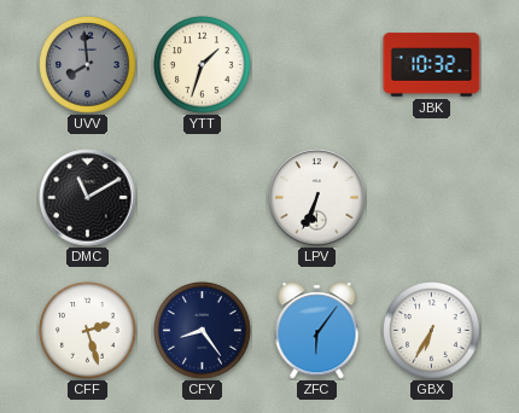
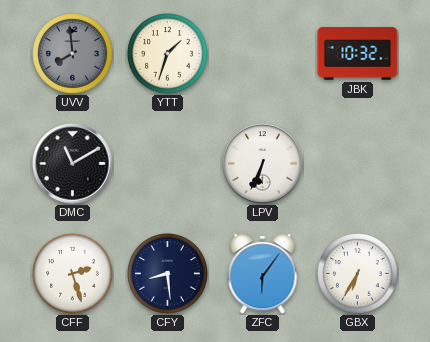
CFY: 8:24 -> 8:29 (168, 274)
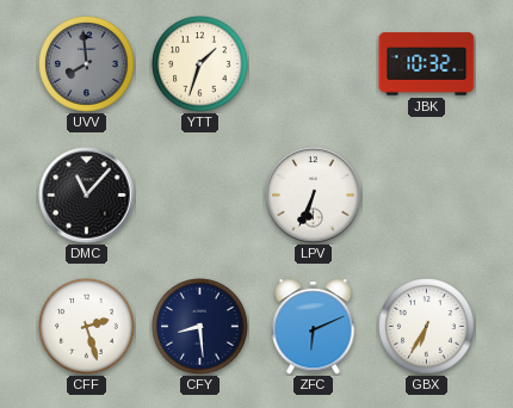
DMC: 11:10 -> 11:07 (87, 196)
ZFC: 6:06 -> 6:11 (314, 327)
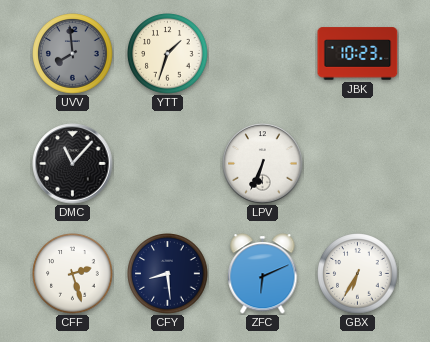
JBK: 10:32 -> 10:23 (358, 54)
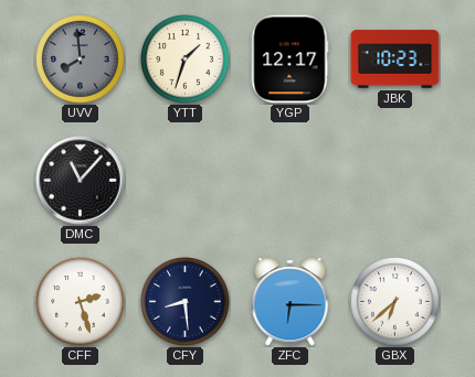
YGP: none -> 12:17 (289, 60)
LPV: 6:34 -> none (263, 164)
ZFC: 6:11 -> 6:15 (291, 302)
GBX: 6:35 -> 6:38 (395, 302)
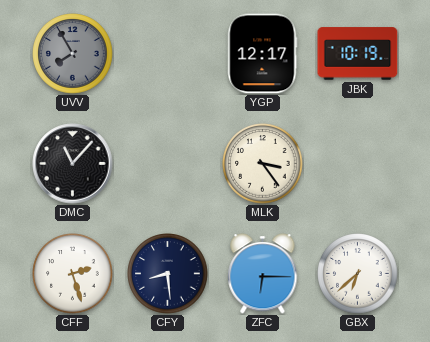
UVV: 7:59 -> 7:55 (73, 54)
YTT: 1:33 -> none (186, 60)
JBK: 10:23 -> 10:19 (358, 54)
MLK: none -> 3:24 (263, 164)
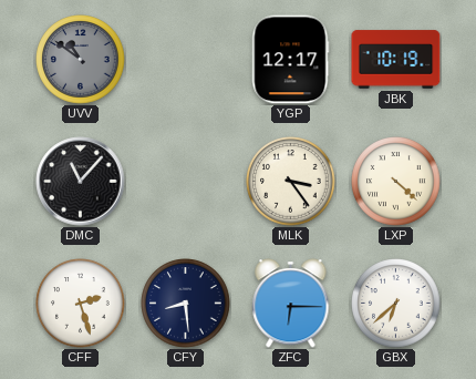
UVV: 7:55 -> 10:51 (81, 60)
LXP: none -> 4:22 (396, 182)
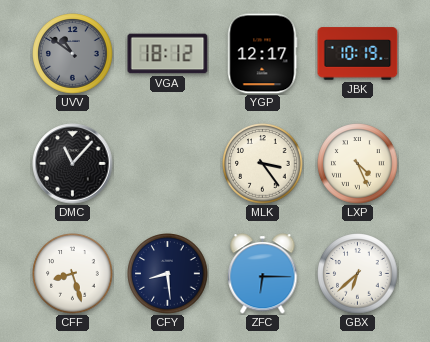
VGA: none -> 18:12 (168, 54)
LXP: 4:22 -> 4:26 (358, 164)
CFF: 2:27 -> 8:27 (73, 274)
